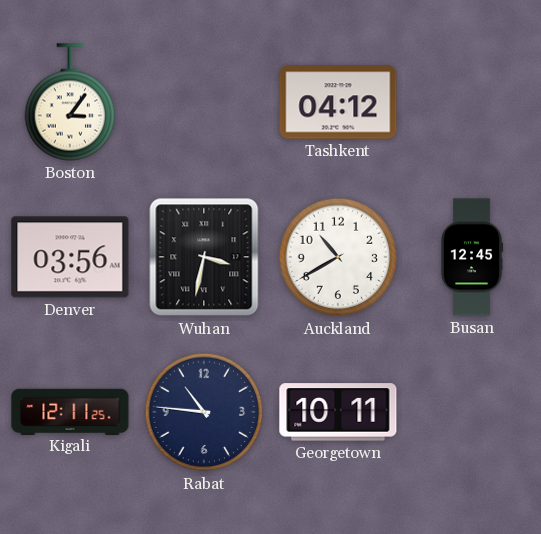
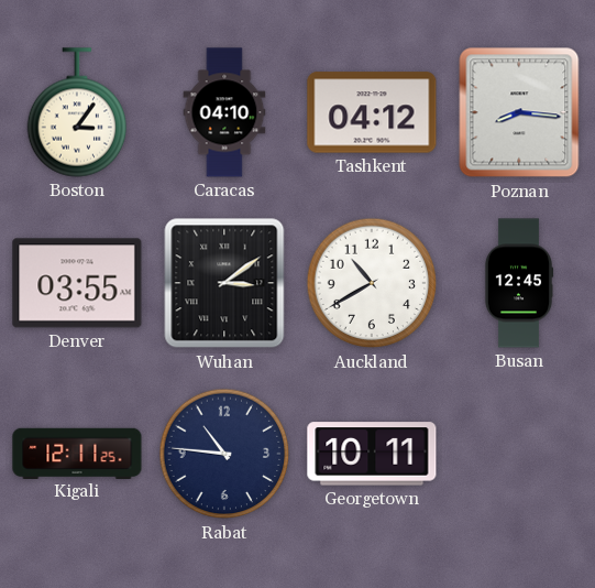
Caracas: none -> 04:10 (224, 112)
Poznan: none -> 8:16 (519, 112)
Denver: 03:56 -> 03:55 (77, 283)
Wuhan: 3:32 -> 3:09 (224, 283)
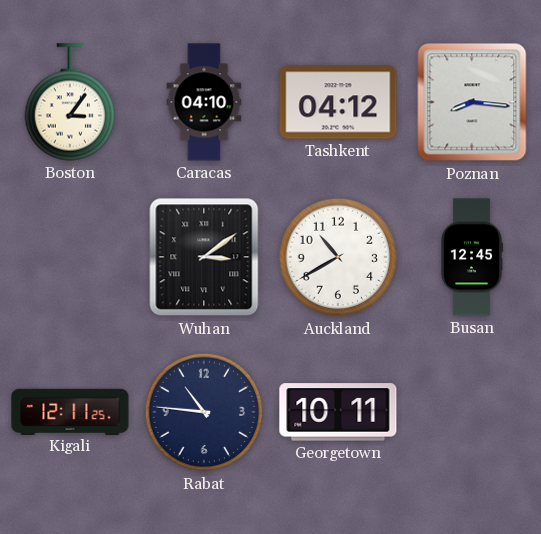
Denver: 03:55 -> none (77, 283)
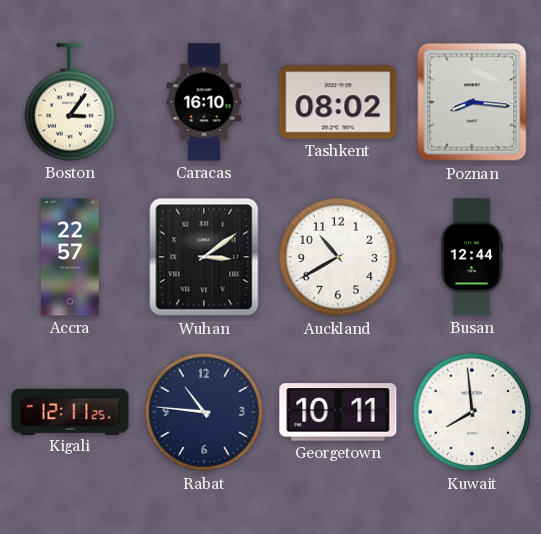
Caracas: 04:10 -> 16:10 (204, 102)
Tashkent: 04:12 -> 08:02 (338, 102)
Accra: none -> 22:57 (71, 257)
Busan: 12:45 -> 12:44 (472, 257)
Kuwait: none -> 7:59 (472, 412)
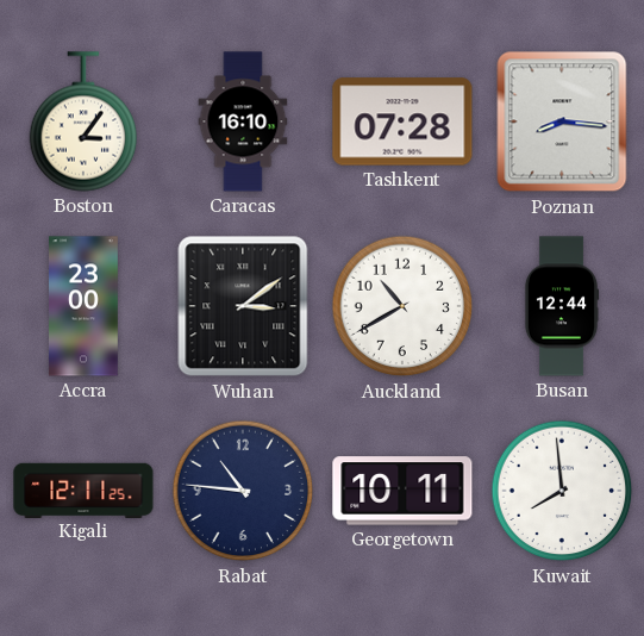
Tashkent: 08:02 -> 07:28 (402, 121)
Accra: 22:57 -> 23:00 (85, 306)
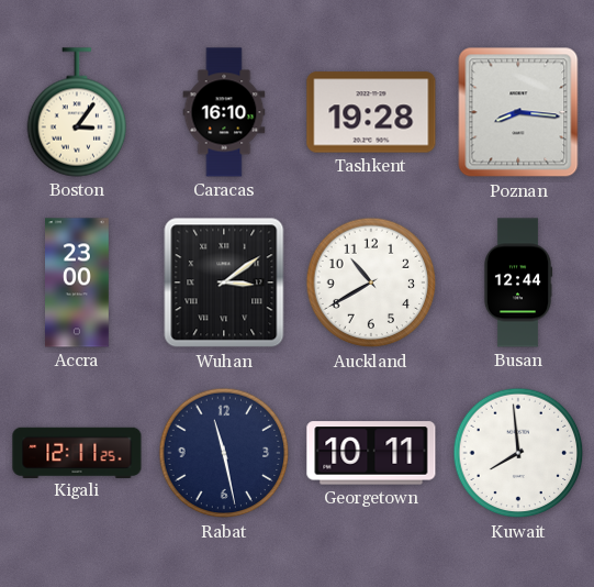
Tashkent: 07:28 -> 19:28 (371, 112)
Rabat: 10:46 -> 11:28 (224, 453)
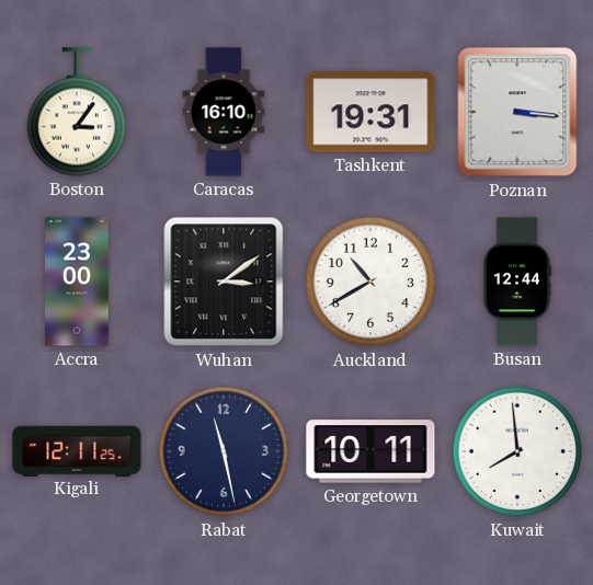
Tashkent: 19:28 -> 19:31 (370, 112)
Poznan: 8:16 -> 3:16 (517, 112)
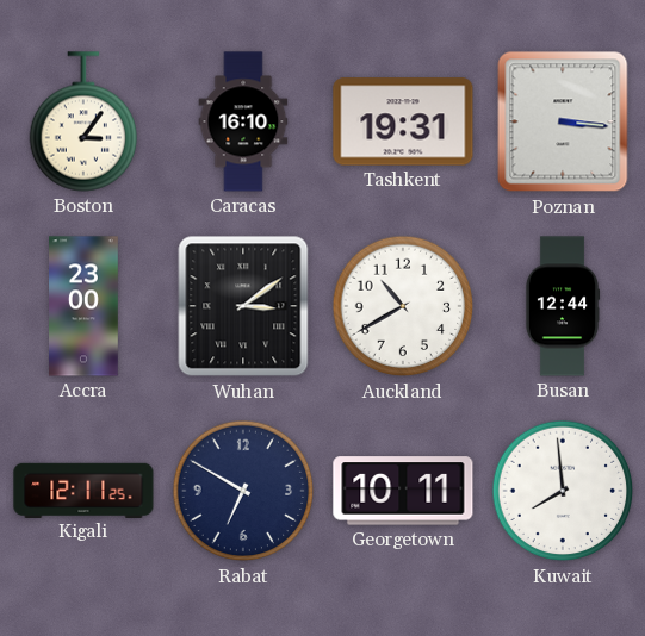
Rabat: 11:28 -> 6:50 (243, 491)
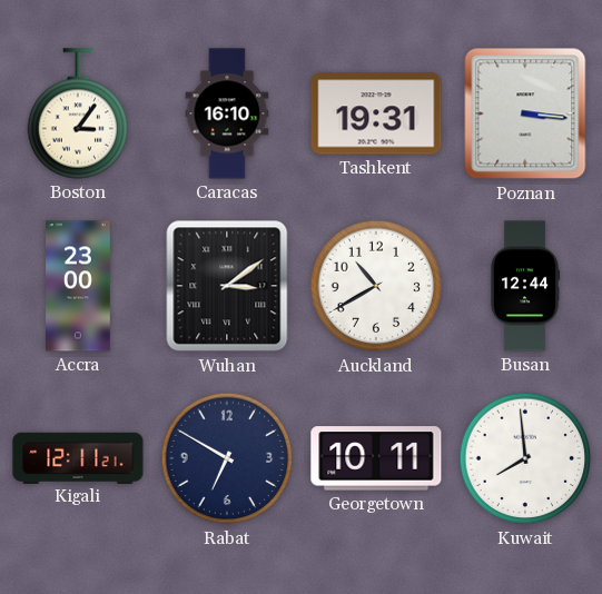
Kigali: 12:11:25 -> 12:11:21 (78, 457)
